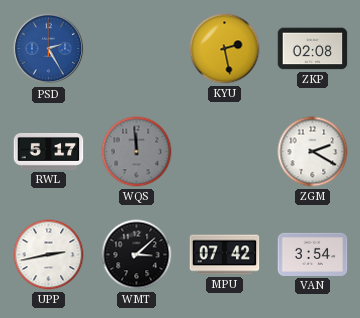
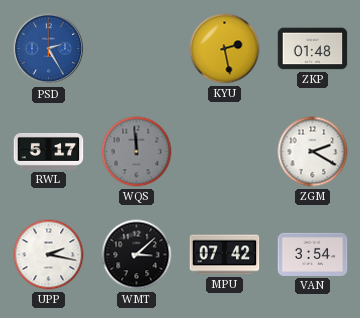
ZKP: 02:08 -> 01:48 (313, 49)
UPP: 2:43 -> 2:17 (49, 255)
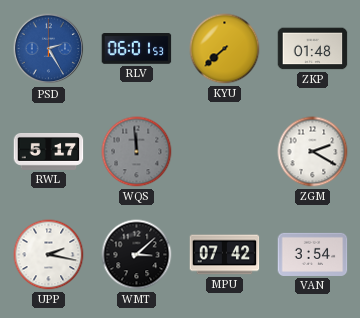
RLV: none -> 06:01 (137, 49)
KYU: 2:28 -> 7:38 (225, 49)
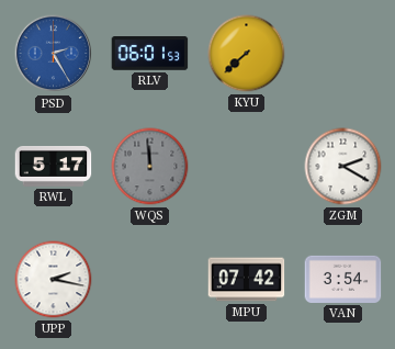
ZKP: 01:48 -> none (313, 49)
WMT: 3:08 -> none (137, 255)
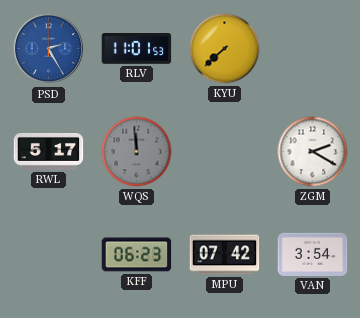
RLV: 06:01 -> 11:01 (137, 49)
UPP: 2:17 -> none (54, 280)
KFF: none -> 06:23 (137, 255)
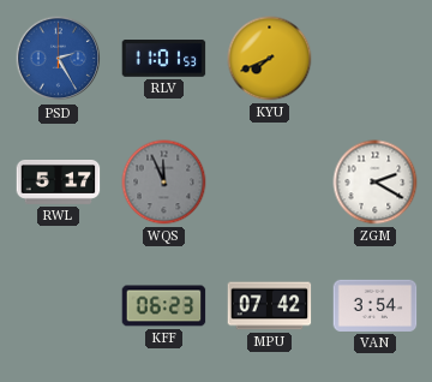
KYU: 7:38 -> 7:41 (270, 59)
WQS: 11:59 -> 11:56 (164, 183)
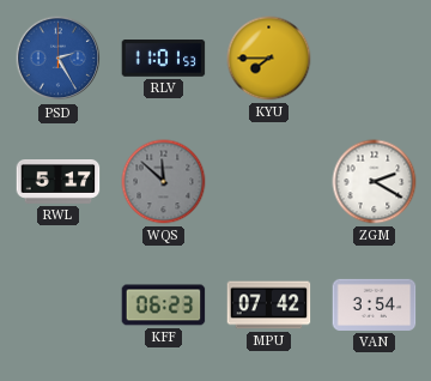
KYU: 7:41 -> 7:45 (269, 59)
WQS: 11:56 -> 11:52 (164, 182)
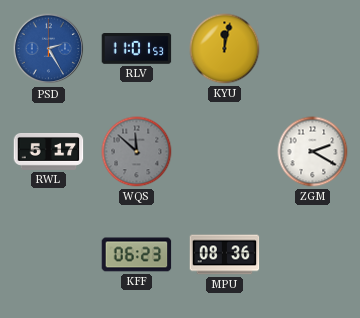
KYU: 7:45 -> 12:02 (225, 49)
MPU: 07:42 -> 08:36 (225, 255)
VAN: 3:54 -> none (375, 304)
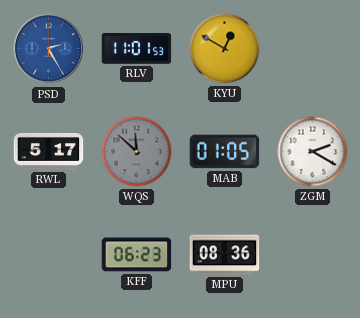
KYU: 12:02 -> 12:50 (225, 49)
MAB: none -> 01:05 (225, 152)
